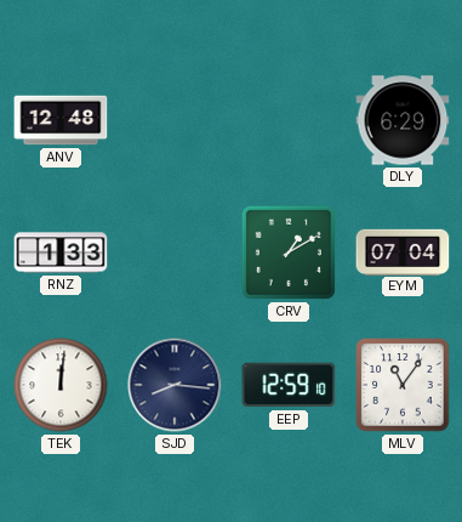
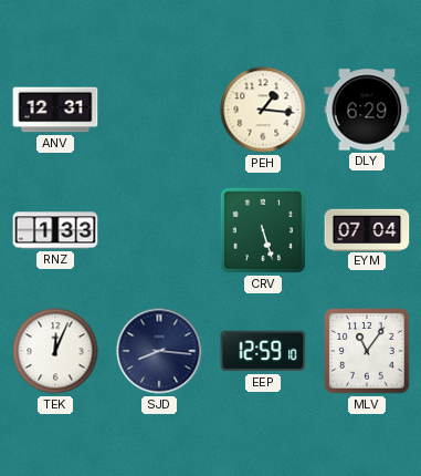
ANV: 12:48 -> 12:31 (55, 110)
PEH: none -> 1:16 (263, 110)
CRV: 1:10 -> 5:27 (263, 230)
TEK: 12:01 -> 12:04 (55, 351)
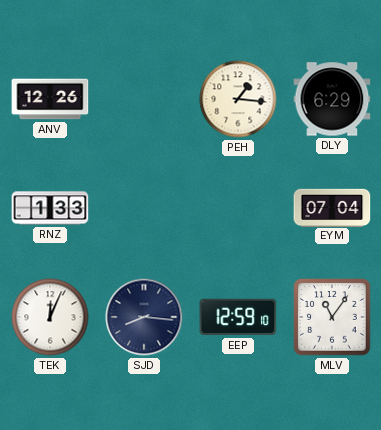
ANV: 12:31 -> 12:26 (50, 99)
CRV: 5:27 -> none (263, 230)
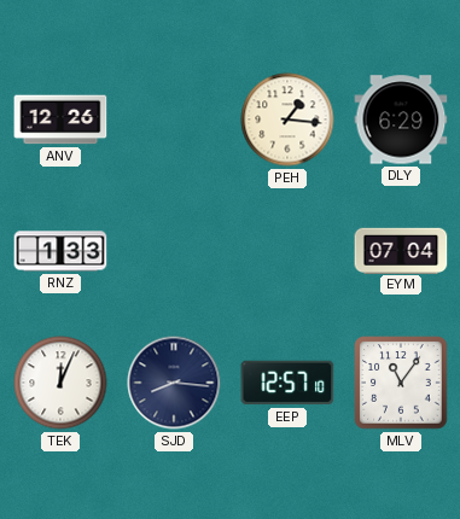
EEP: 12:59 -> 12:57 (287, 383)
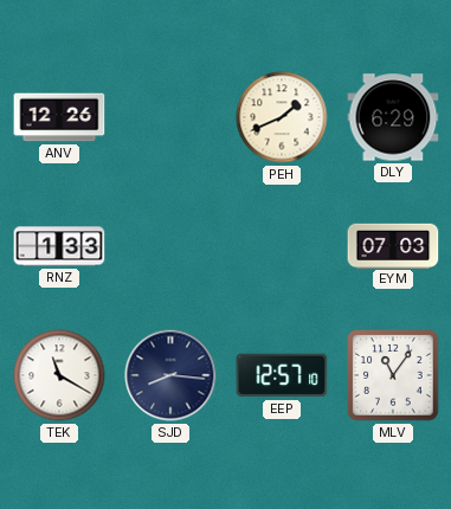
PEH: 1:16 -> 1:41 (282, 117)
EYM: 07:04 -> 07:03 (393, 245)
TEK: 12:04 -> 11:20 (59, 375)
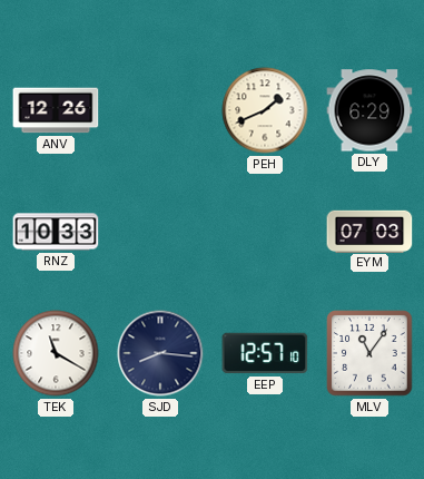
RNZ: 1:33 -> 10:33 (56, 232)
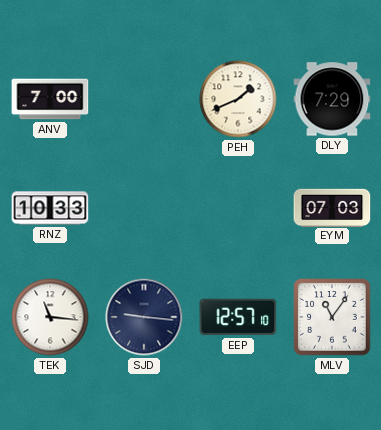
ANV: 12:26 -> 7:00 (50, 99)
DLY: 6:29 -> 7:29 (332, 99)
TEK: 11:20 -> 11:16 (50, 317)
SJD: 8:16 -> 9:16 (144, 317)
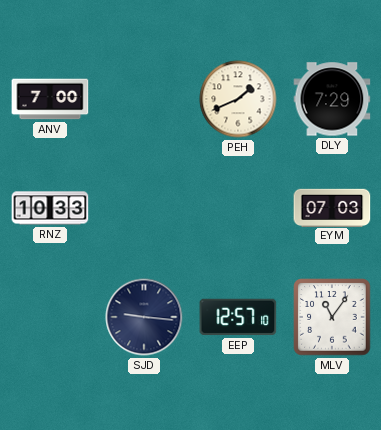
TEK: 11:16 -> none (50, 317)
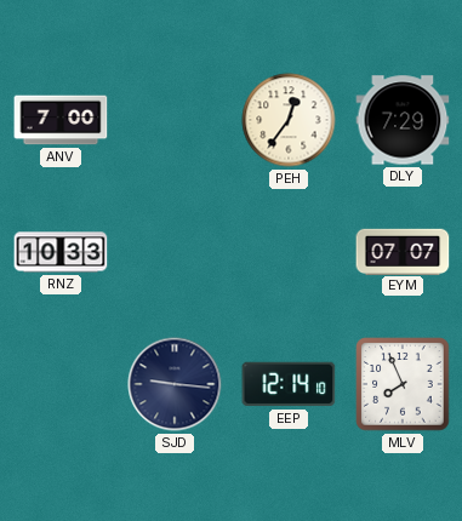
PEH: 1:41 -> 12:36 (289, 120)
EYM: 07:03 -> 07:07 (403, 251)
EEP: 12:57 -> 12:14 (289, 384)
MLV: 11:06 -> 7:56 (403, 384)
